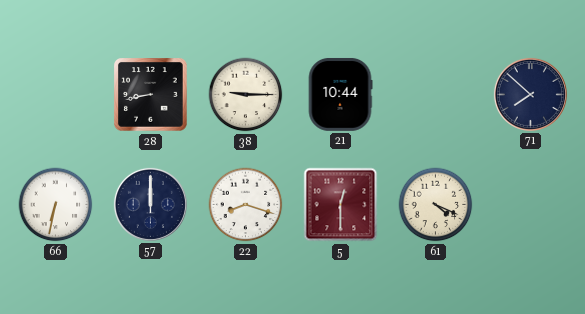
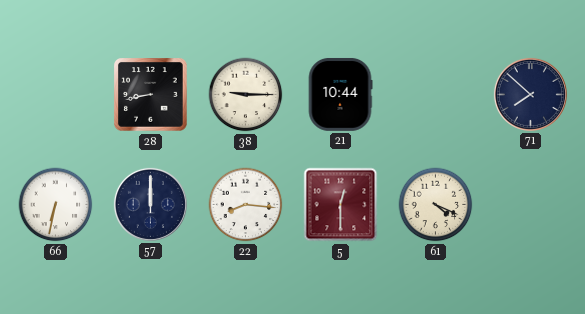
22: 8:18 -> 8:16 (246, 205)
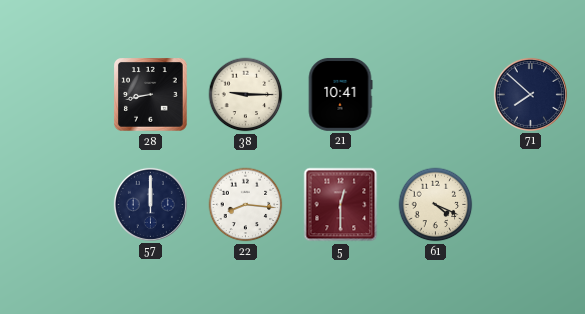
21: 10:44 -> 10:41 (340, 94)
66: 6:32 -> none (56, 205)
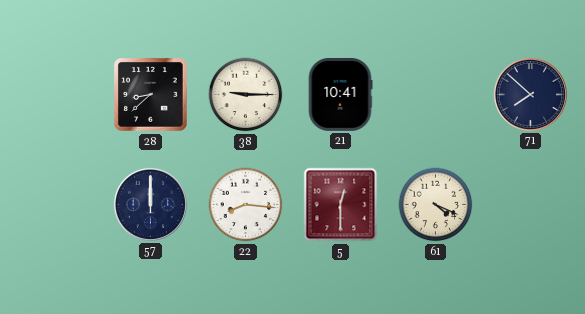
28: 8:43 -> 8:38 (151, 95)
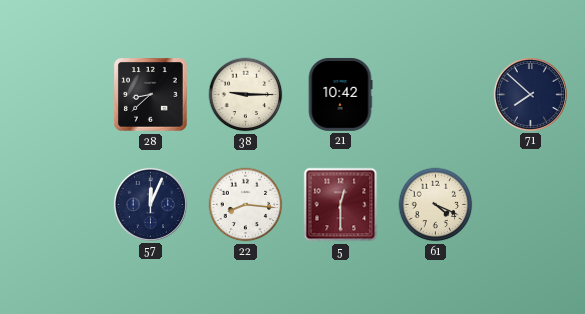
21: 10:41 -> 10:42 (340, 94)
57: 12:00 -> 12:04 (150, 204)
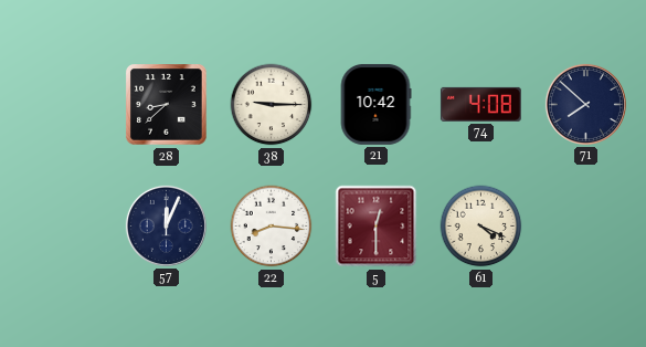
74: none -> 4:08 (480, 104)
